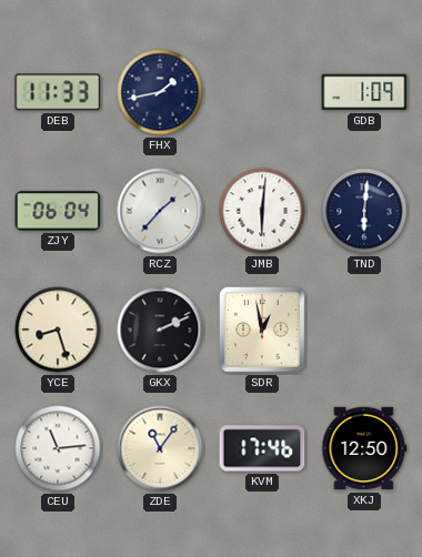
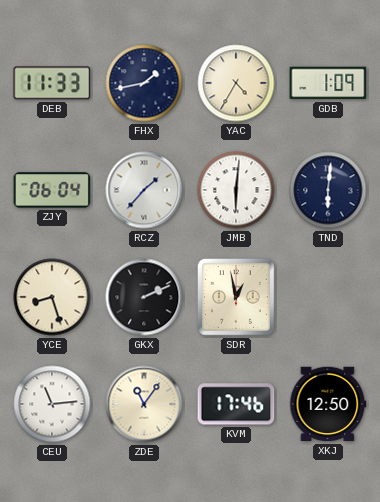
YAC: none -> 4:35 (236, 83)
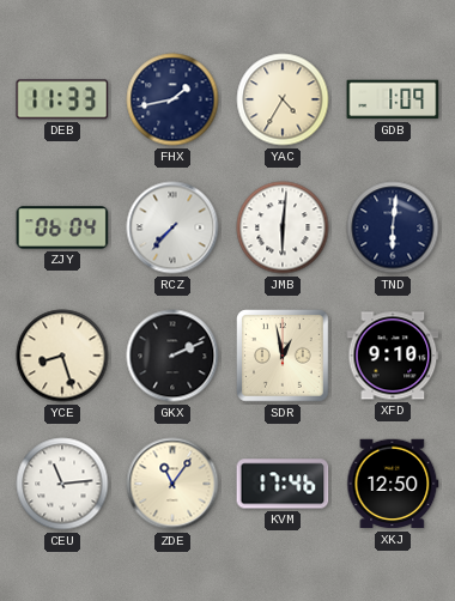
RCZ: 1:37 -> 7:37 (172, 227)
XFD: none -> 9:10 (393, 356)
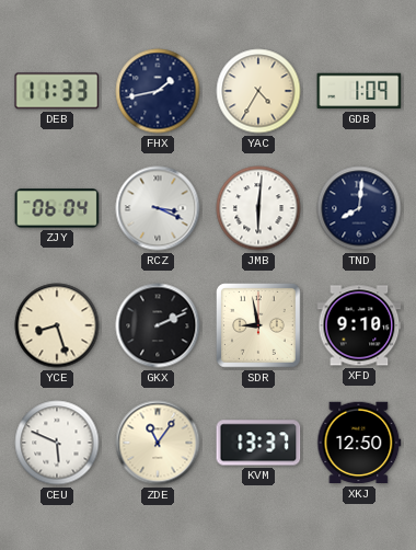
RCZ: 7:37 -> 3:19 (158, 208)
TND: 6:01 -> 8:01 (359, 208)
SDR: 12:58 -> 8:58 (259, 326)
CEU: 11:14 -> 5:49 (57, 443)
KVM: 17:46 -> 13:37 (258, 443)
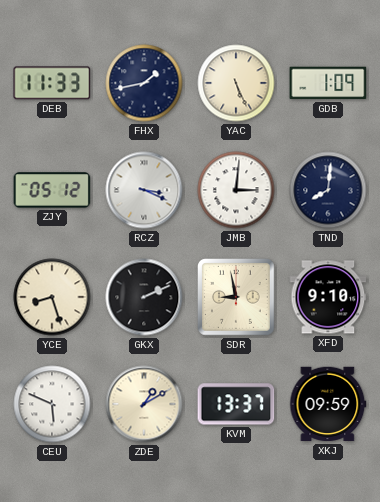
YAC: 4:35 -> 5:26 (236, 83)
ZJY: 06:04 -> 05:12 (52, 190)
JMB: 6:01 -> 3:01 (236, 190)
ZDE: 11:06 -> 1:10 (144, 404)
XKJ: 12:50 -> 09:59 (328, 404)
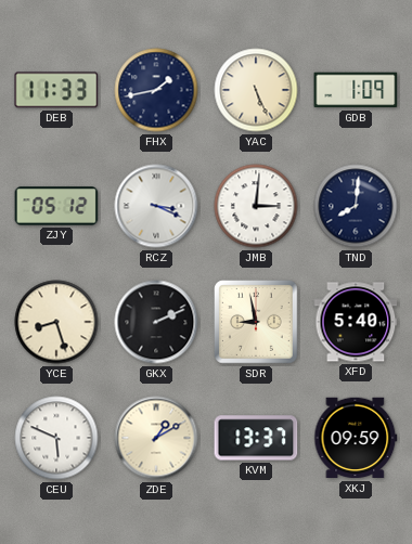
XFD: 9:10 -> 5:40 (356, 322)
